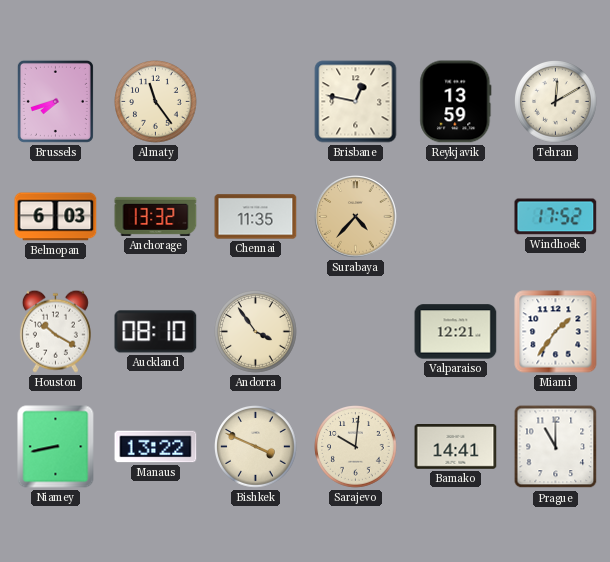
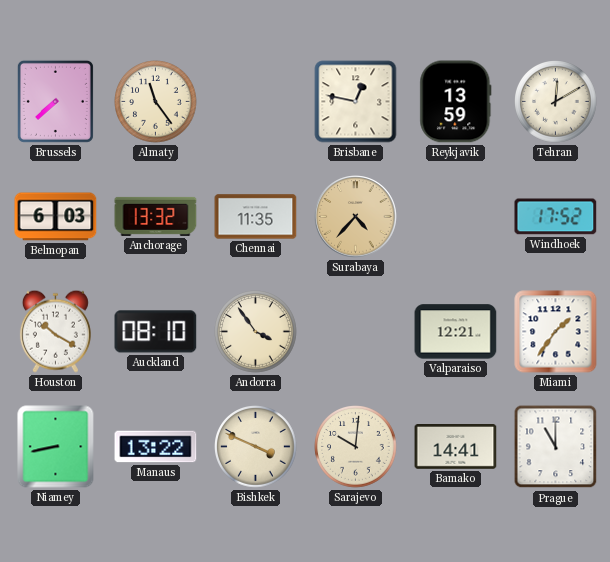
Brussels: 7:42 -> 7:38 (55, 101)
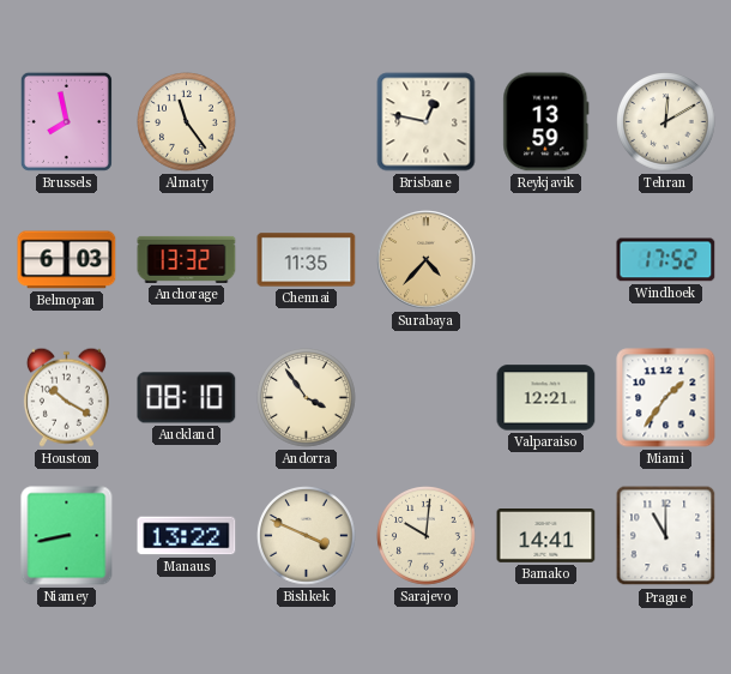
Brussels: 7:38 -> 7:58 (66, 121)
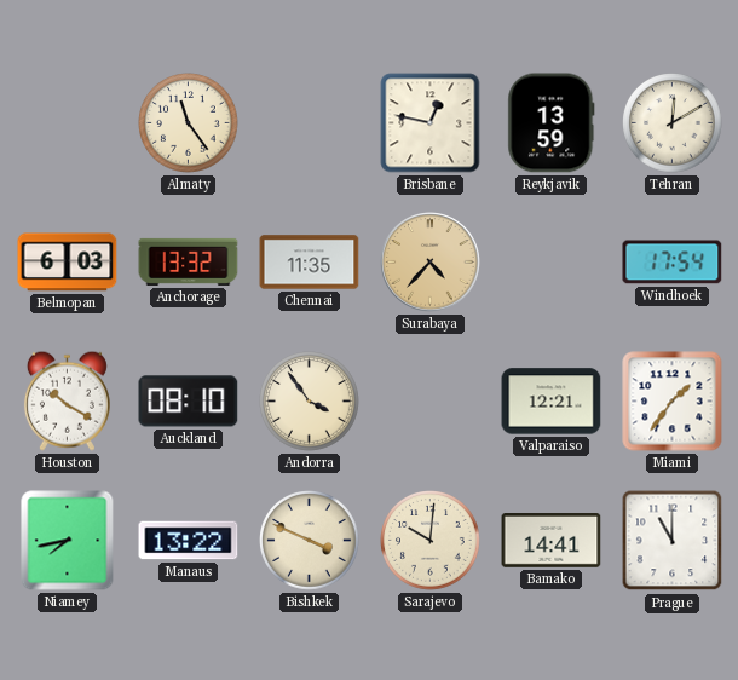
Brussels: 7:58 -> none (66, 121)
Windhoek: 17:52 -> 17:54 (673, 263)
Niamey: 8:43 -> 7:43 (68, 541)
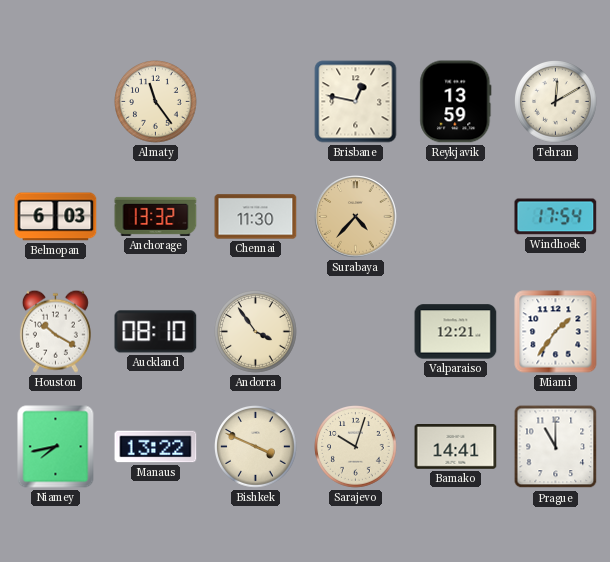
Chennai: 11:35 -> 11:30 (256, 217)
Sarajevo: 10:01 -> 10:03 (356, 447)
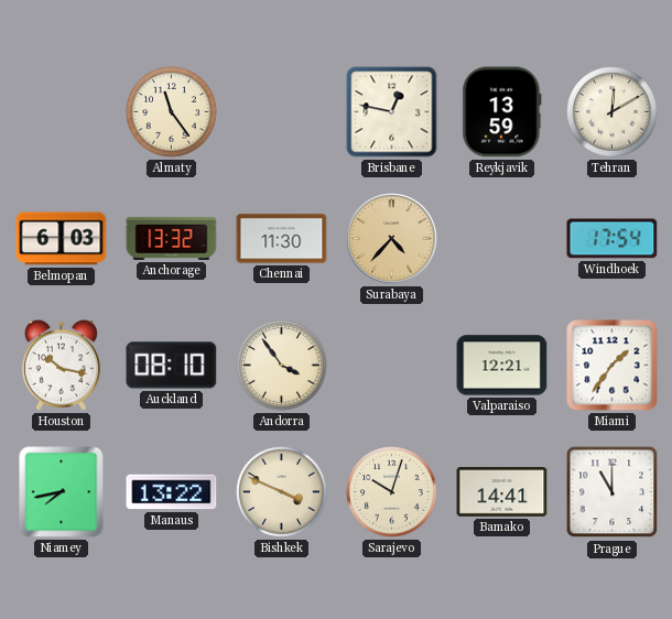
Houston: 10:20 -> 10:17 (61, 365)
